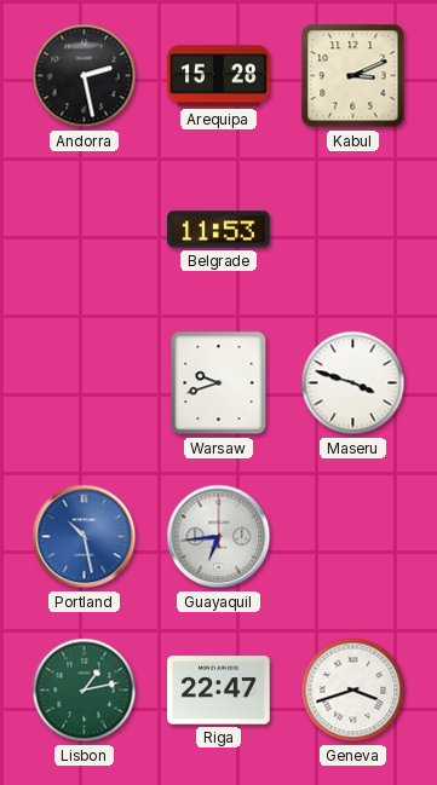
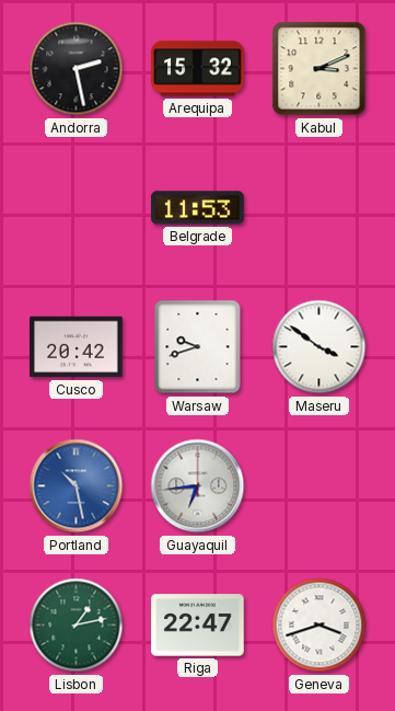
Arequipa: 15:28 -> 15:32 (198, 69)
Cusco: none -> 20:42 (77, 347)
Maseru: 3:48 -> 3:51 (320, 347)
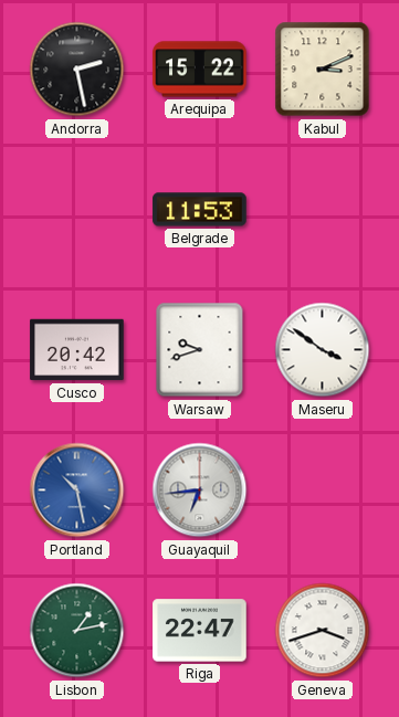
Arequipa: 15:32 -> 15:22 (200, 70)
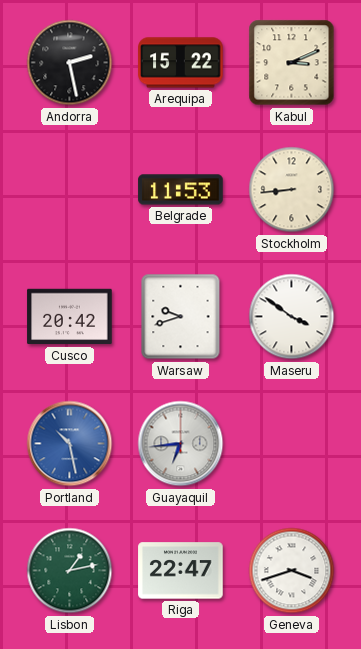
Stockholm: none -> 8:44 (292, 190)
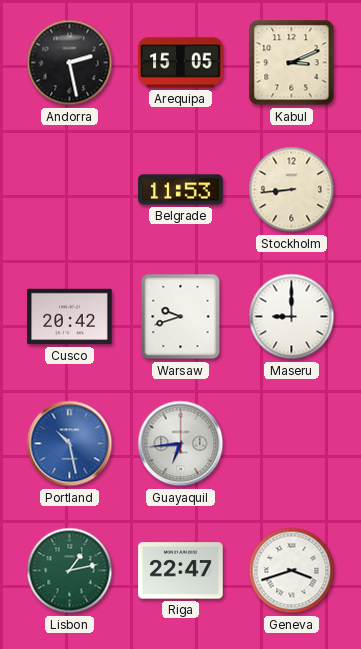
Arequipa: 15:22 -> 15:05 (181, 63)
Maseru: 3:51 -> 9:00 (292, 317)
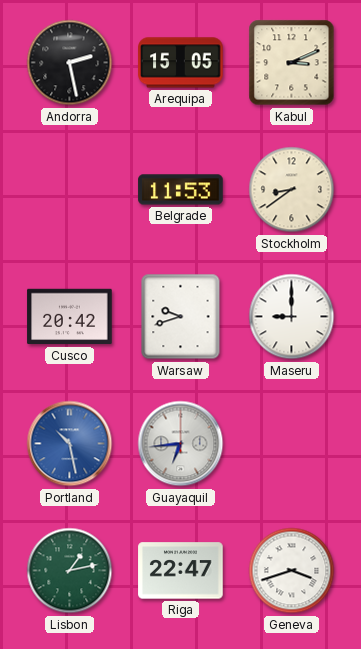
Stockholm: 8:44 -> 8:39 (292, 190)
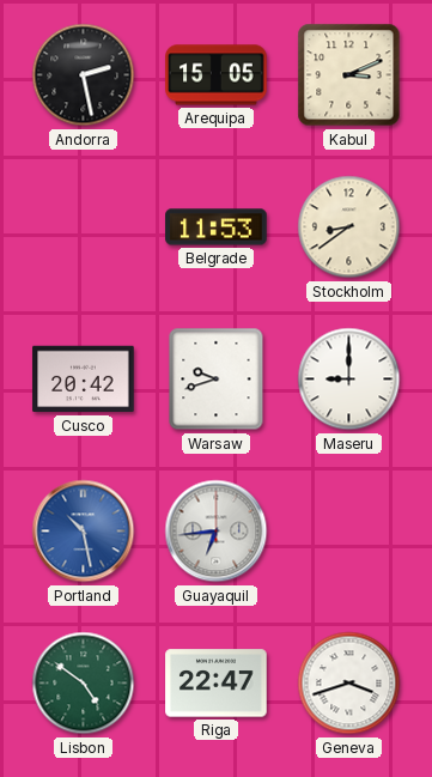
Lisbon: 1:13 -> 4:51 (84, 684)
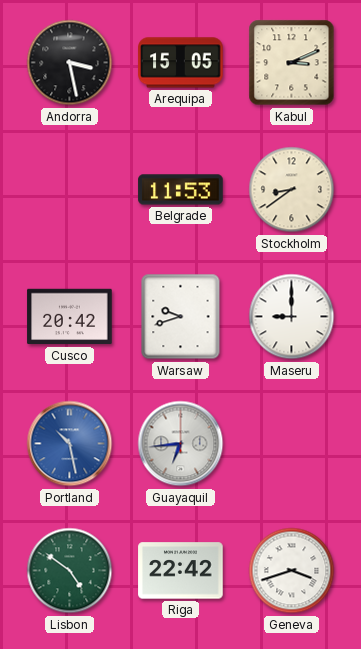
Andorra: 2:28 -> 3:28 (70, 63)
Riga: 22:47 -> 22:42 (181, 571)
